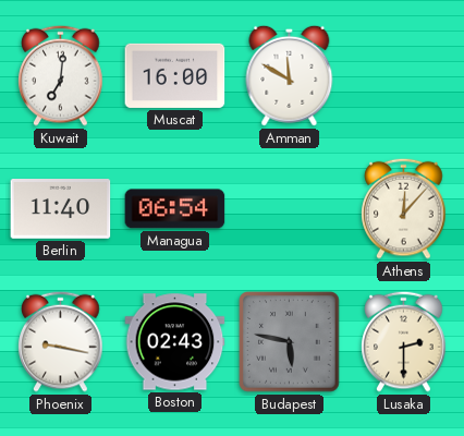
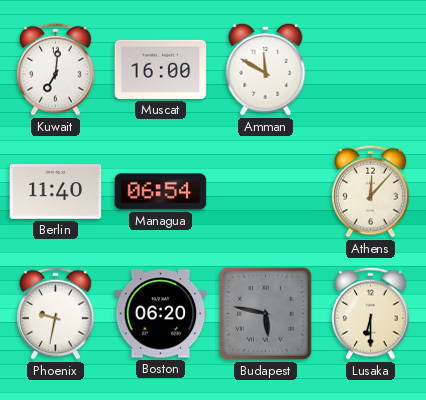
Phoenix: 9:17 -> 9:32 (56, 313)
Boston: 02:43 -> 06:20 (161, 314)
Lusaka: 2:30 -> 6:30 (371, 313)
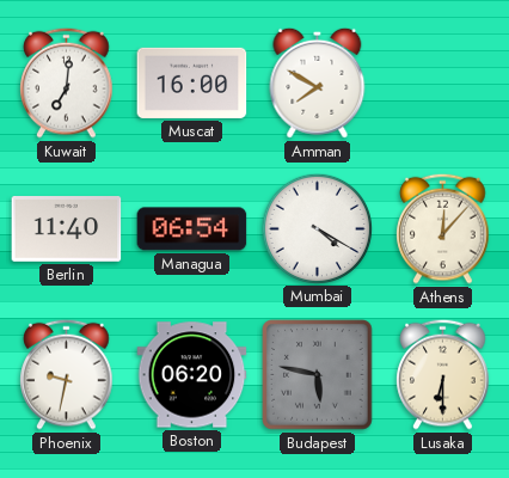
Amman: 11:50 -> 7:50 (318, 82)
Mumbai: none -> 4:20 (317, 228)
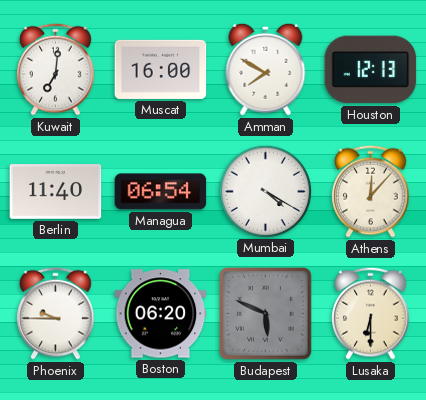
Houston: none -> 12:13 (371, 70)
Phoenix: 9:32 -> 9:45 (56, 313)
Budapest: 5:47 -> 5:49 (266, 314)
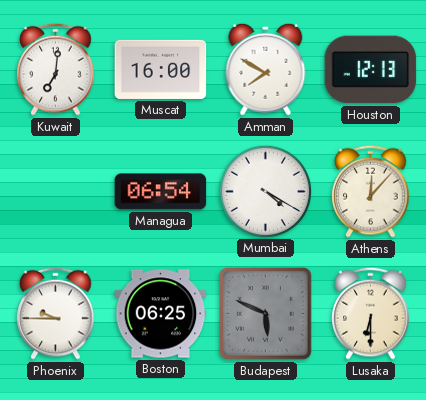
Berlin: 11:40 -> none (56, 192)
Boston: 06:20 -> 06:25 (161, 314)
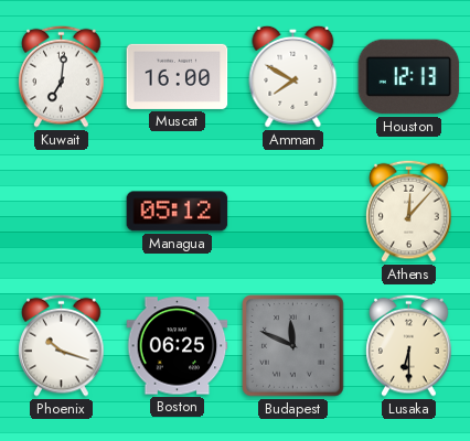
Managua: 06:54 -> 05:12 (178, 212)
Mumbai: 4:20 -> none (265, 191)
Phoenix: 9:45 -> 10:18 (62, 345)
Budapest: 5:49 -> 11:49 (293, 346)
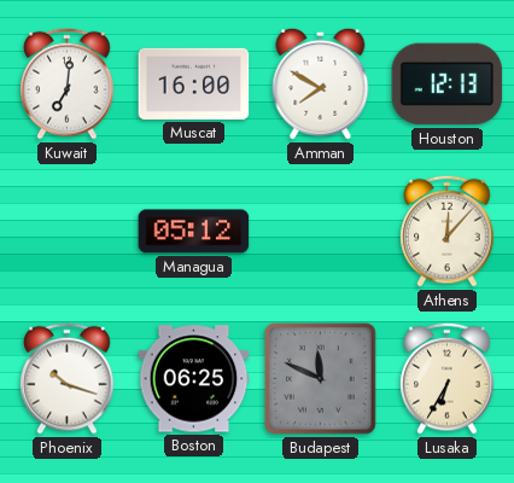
Lusaka: 6:30 -> 6:35 (448, 378)
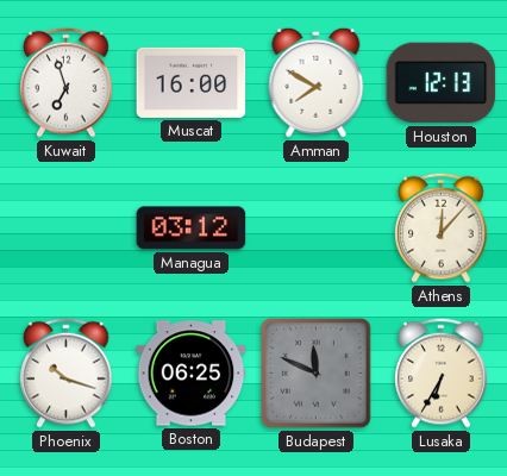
Kuwait: 7:01 -> 6:57 (67, 82)
Managua: 05:12 -> 03:12 (192, 228)
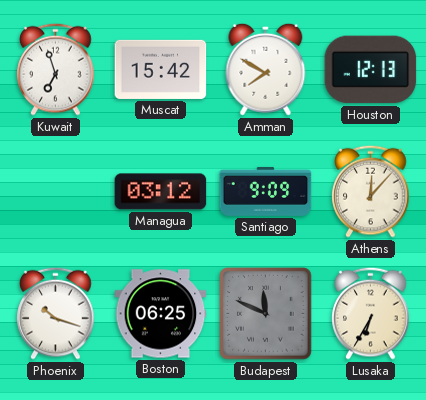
Muscat: 16:00 -> 15:42 (161, 69)
Santiago: none -> 9:09 (266, 191)
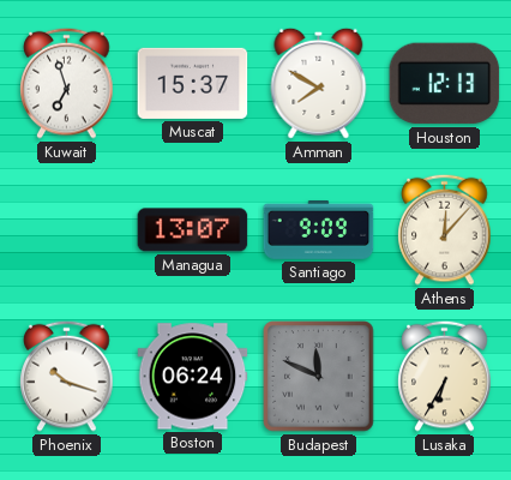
Muscat: 15:42 -> 15:37 (193, 83)
Managua: 03:12 -> 13:07 (193, 230)
Boston: 06:25 -> 06:24 (193, 377)
